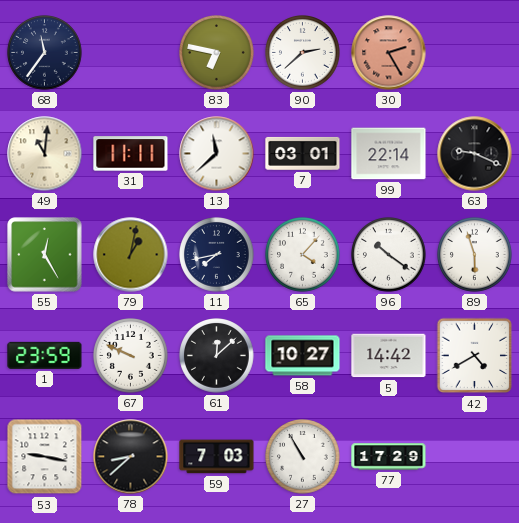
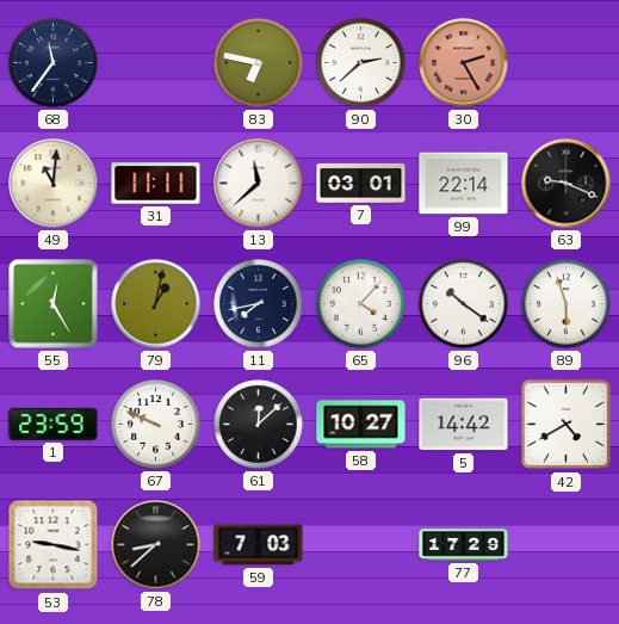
27: 10:55 -> none (303, 457)
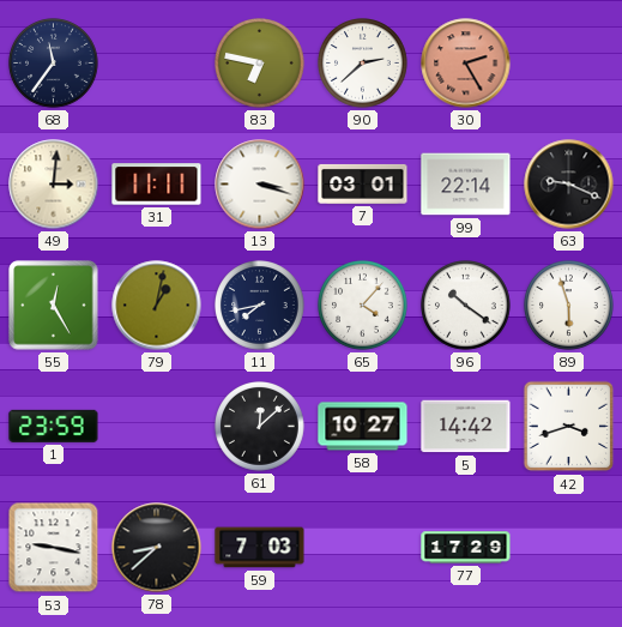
49: 11:01 -> 3:01 (54, 185)
13: 11:38 -> 3:18 (260, 185)
67: 9:49 -> none (156, 425)
42: 4:40 -> 3:42 (569, 427)
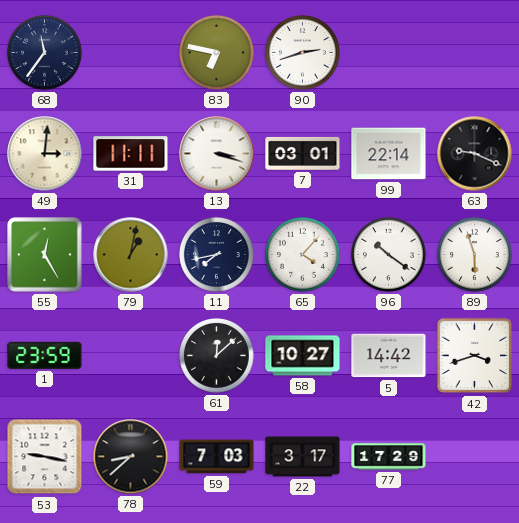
90: 2:38 -> 2:42 (303, 53)
30: 2:25 -> none (466, 64)
22: none -> 3:17 (303, 457)
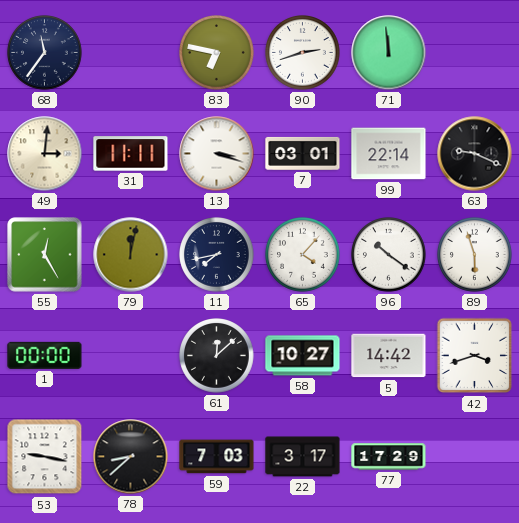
71: none -> 11:59 (389, 53)
79: 1:02 -> 12:02 (131, 255)
1: 23:59 -> 00:00 (45, 355)
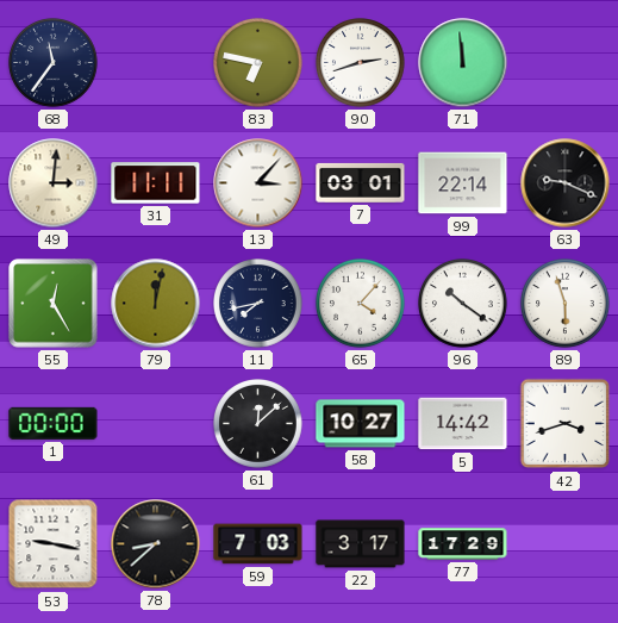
13: 3:18 -> 3:07 (258, 183)
